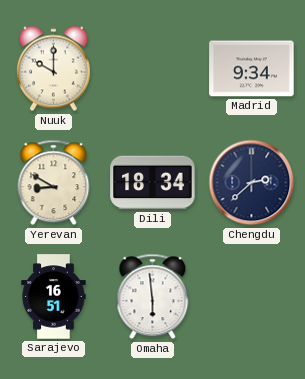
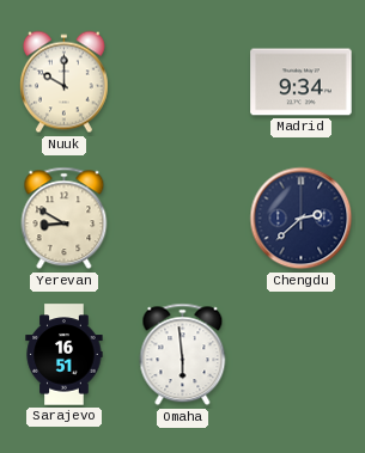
Dili: 18:34 -> none (153, 183)
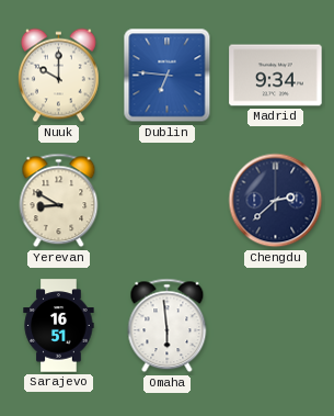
Dublin: none -> 6:46 (168, 76)
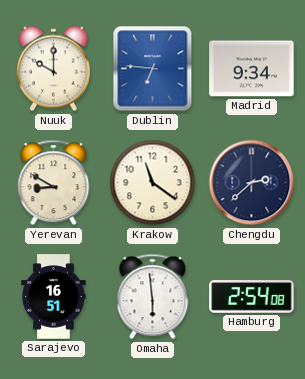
Krakow: none -> 11:21 (153, 183)
Hamburg: none -> 2:54 (252, 297)
